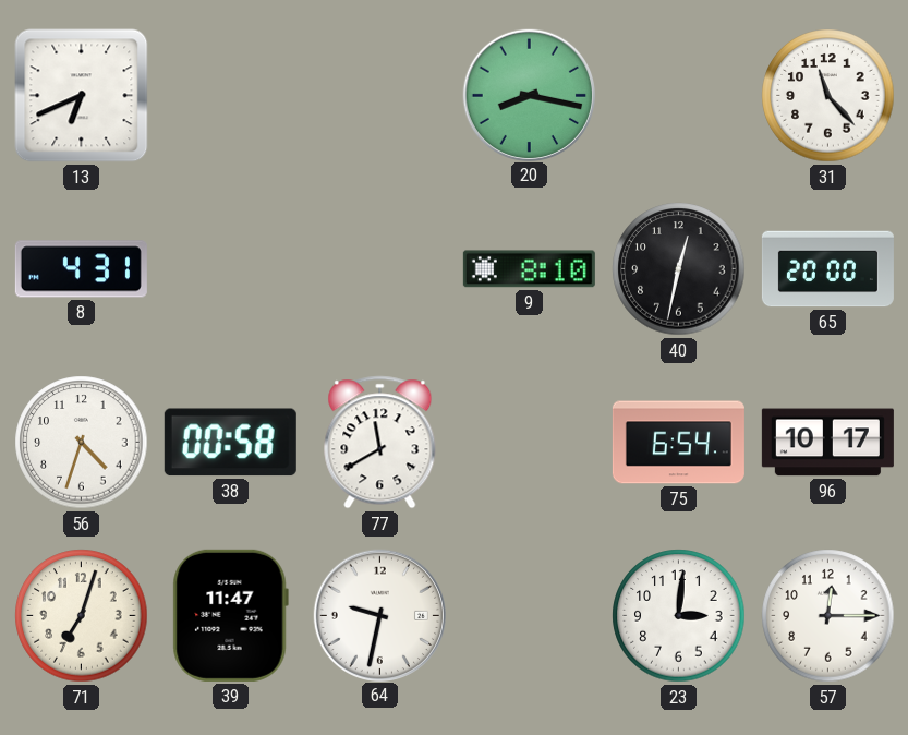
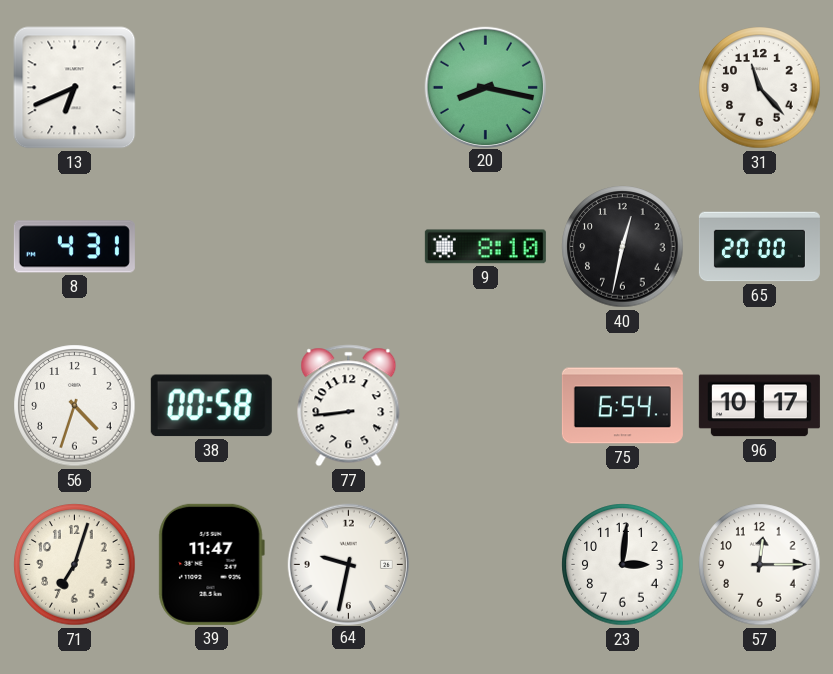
77: 11:40 -> 8:44 (349, 406)
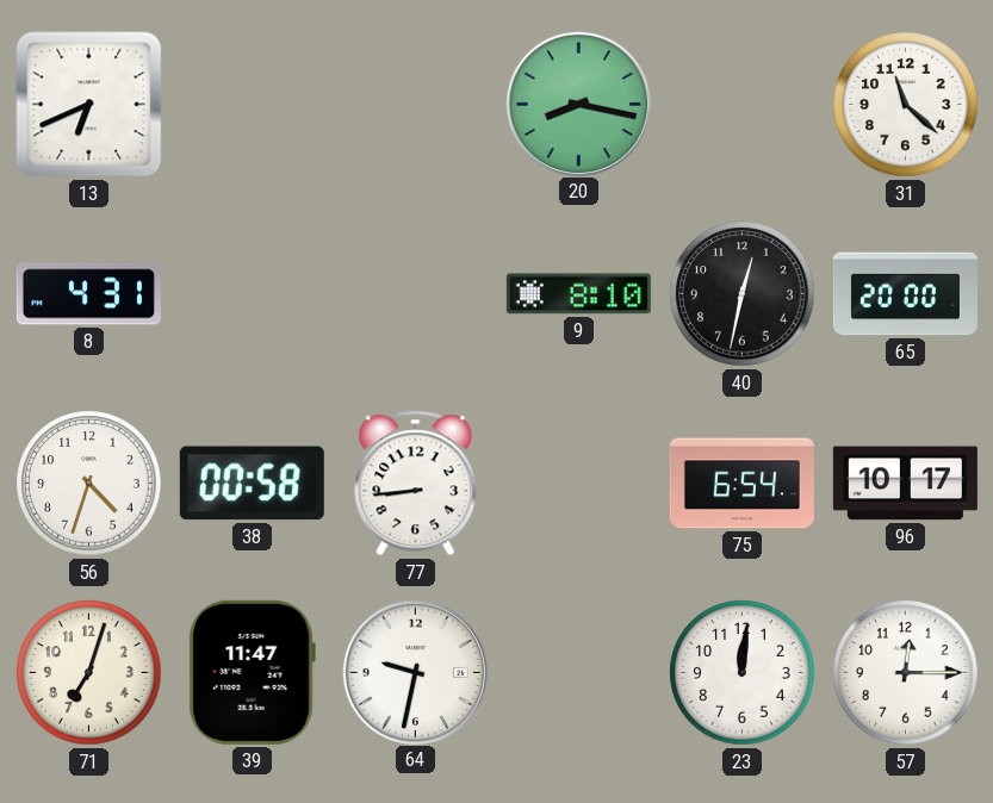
31: 11:23 -> 11:22 (906, 105)
23: 3:01 -> 12:01 (743, 673)
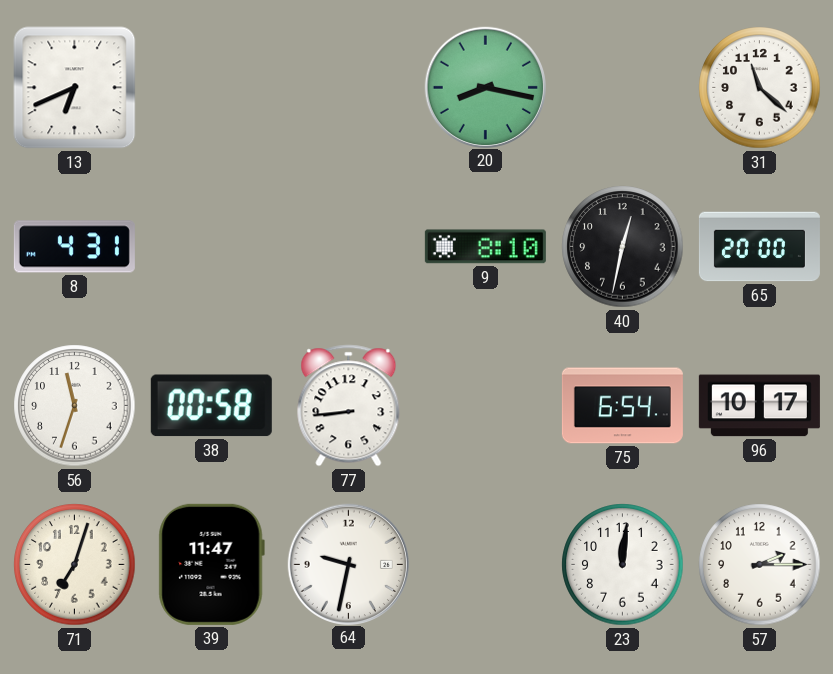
56: 4:33 -> 11:33 (75, 406)
57: 12:15 -> 2:15 (760, 565)
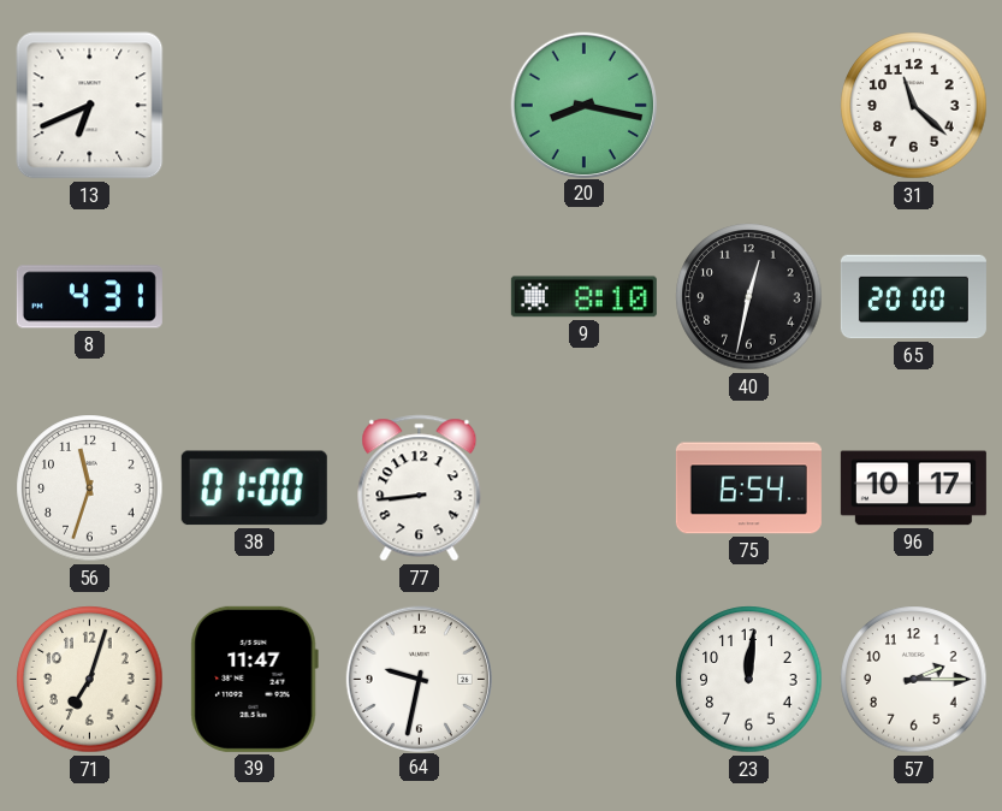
38: 00:58 -> 01:00 (254, 489)
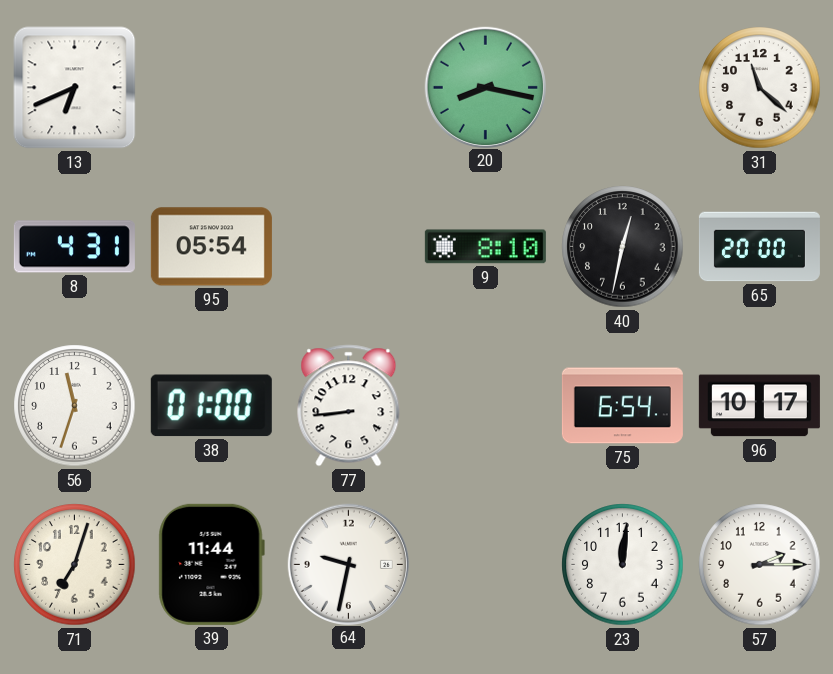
95: none -> 05:54 (211, 247)
39: 11:47 -> 11:44 (211, 564)
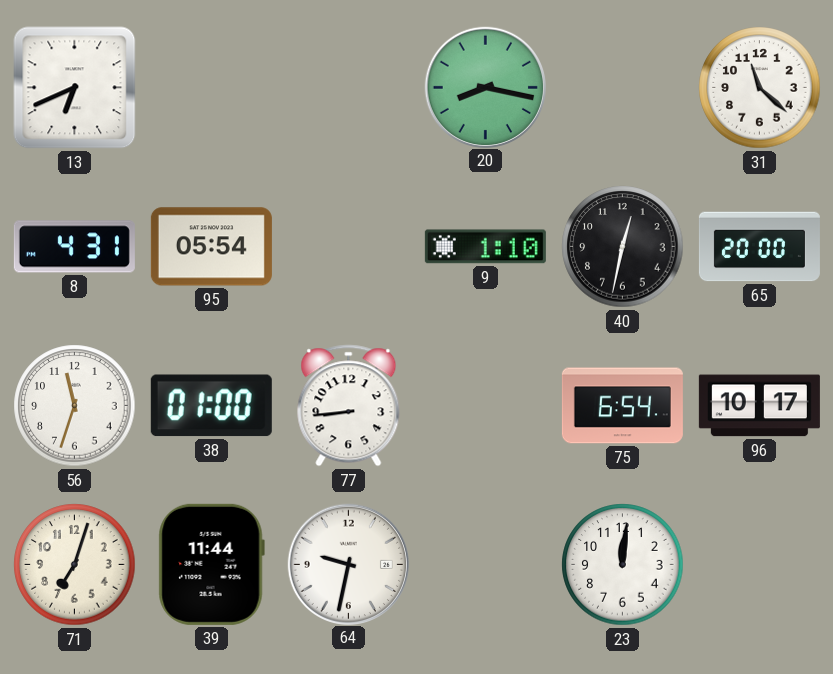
9: 8:10 -> 1:10 (485, 247)
57: 2:15 -> none (760, 565)
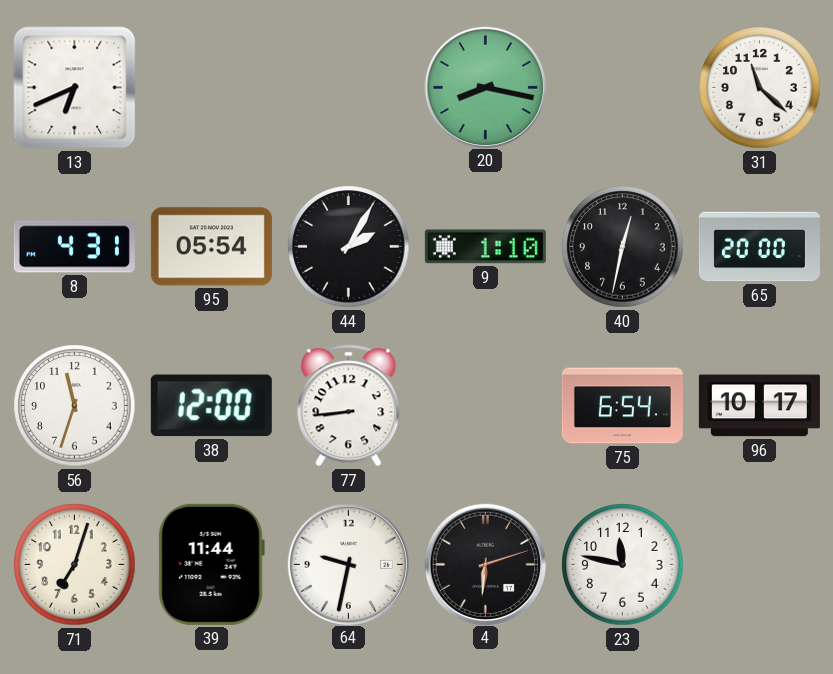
44: none -> 2:05 (349, 247)
38: 01:00 -> 12:00 (211, 406)
4: none -> 6:12 (485, 564)
23: 12:01 -> 11:47 (623, 565)
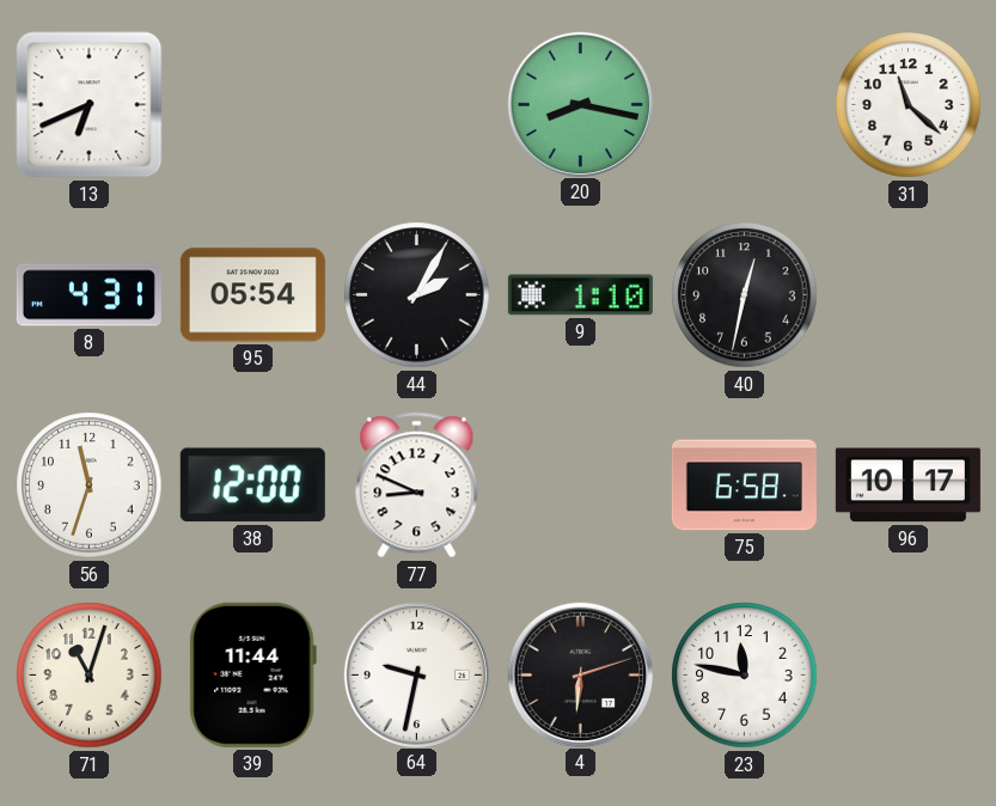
65: 20:00 -> none (759, 247)
77: 8:44 -> 8:49 (417, 486)
75: 6:54 -> 6:58 (744, 486)
71: 7:03 -> 11:03 (90, 676)
